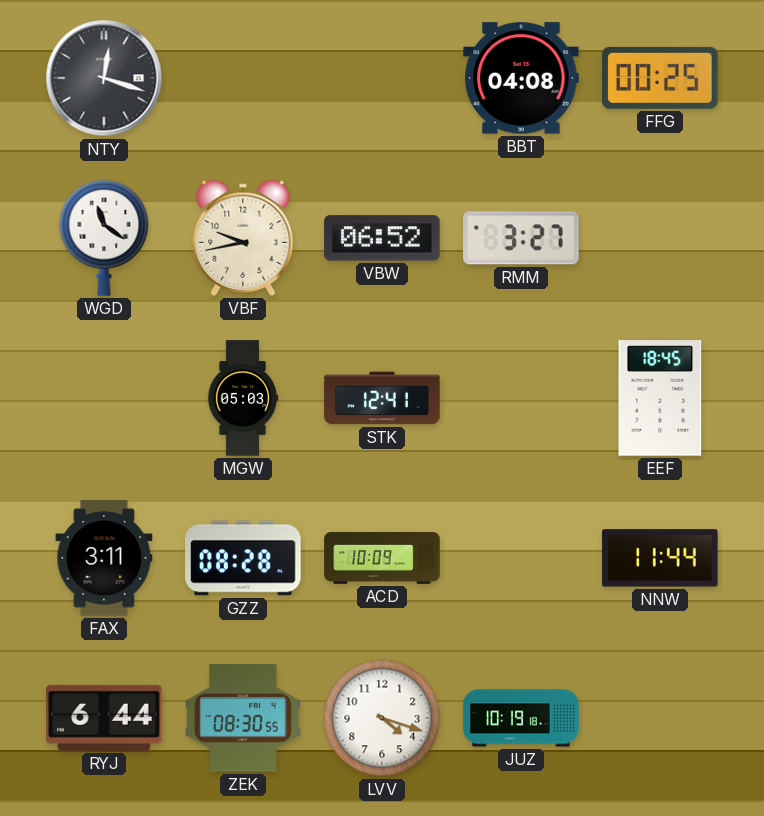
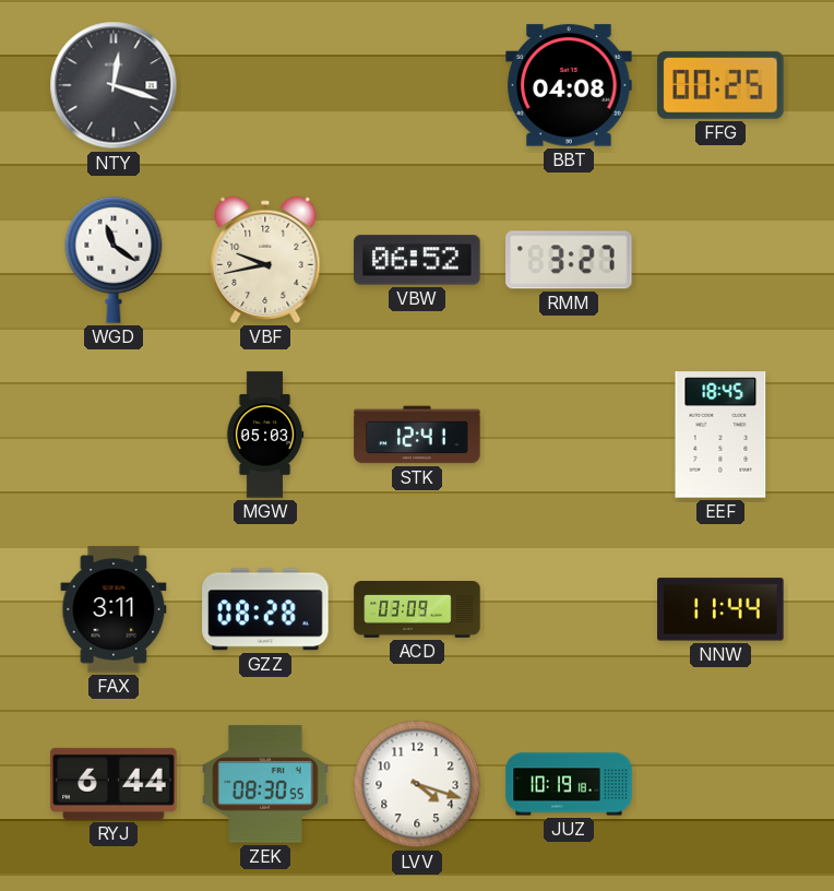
ACD: 10:09 -> 03:09 (417, 610)
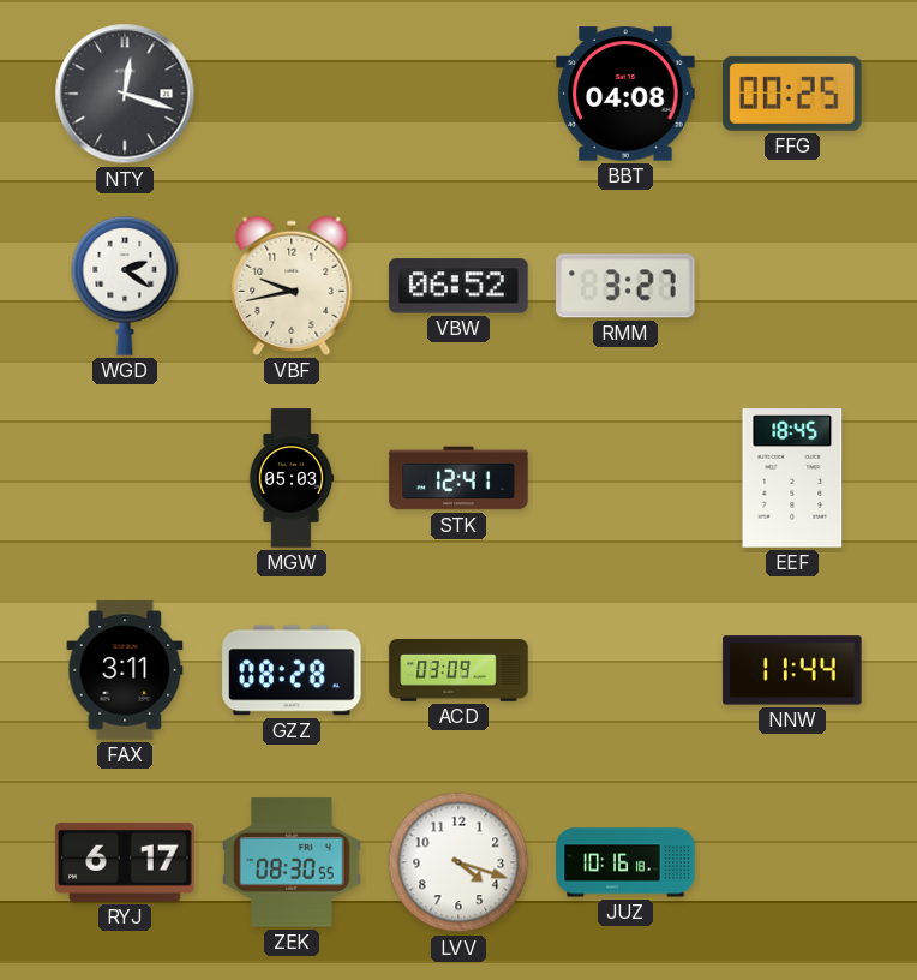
WGD: 11:21 -> 2:21 (125, 286)
RYJ: 6:44 -> 6:17 (125, 862)
JUZ: 10:19 -> 10:16 (625, 862)
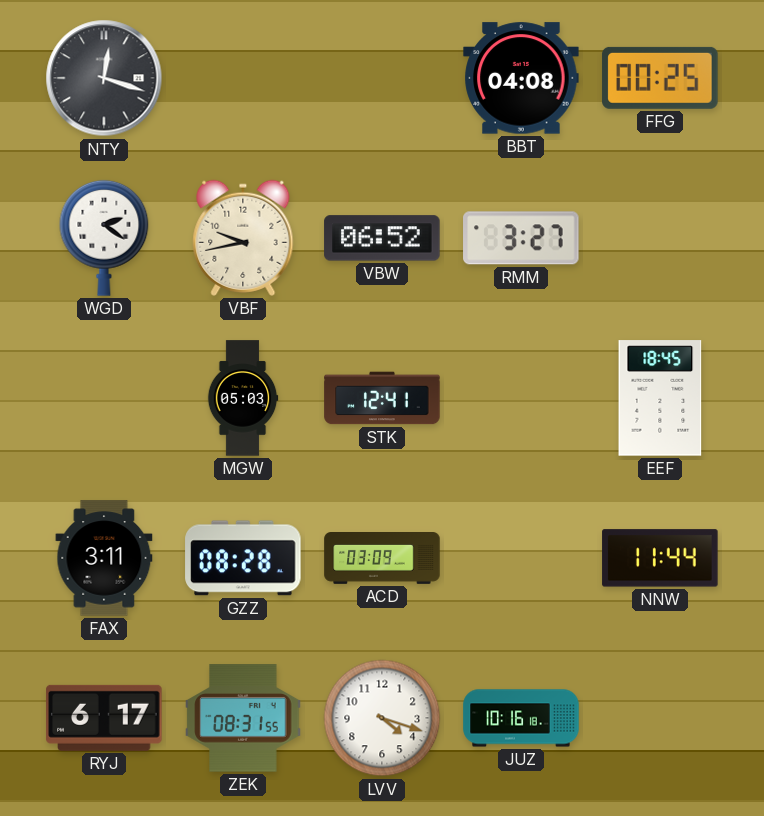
ZEK: 08:30 -> 08:31 (243, 718)
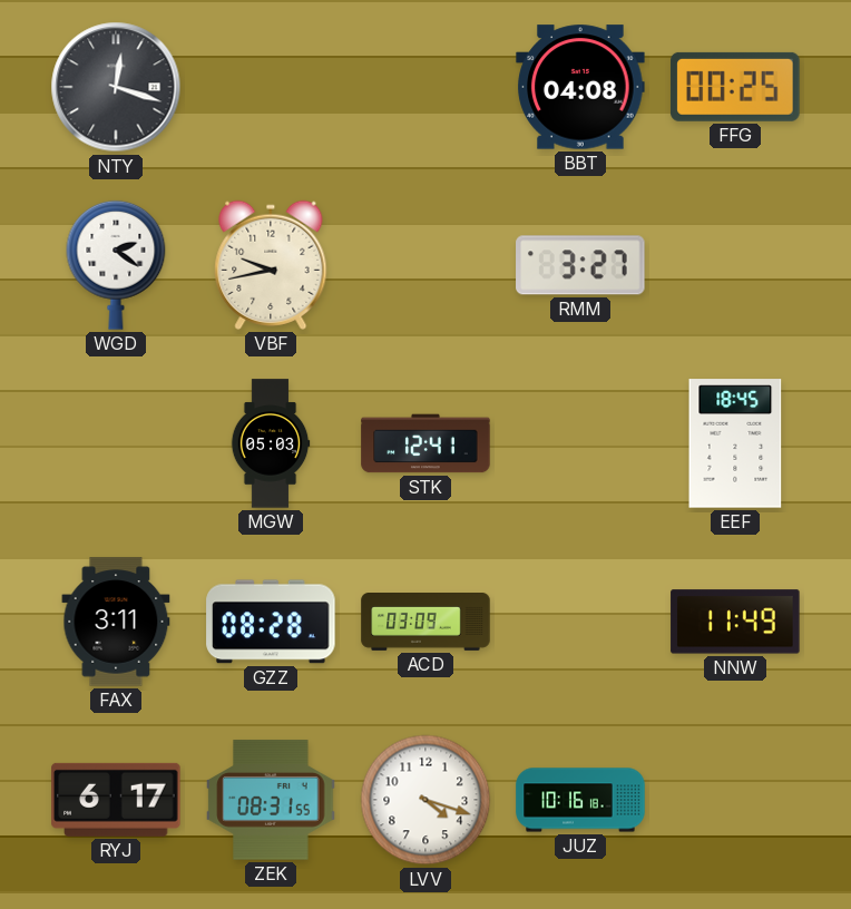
VBW: 06:52 -> none (382, 238)
NNW: 11:44 -> 11:49 (735, 622)
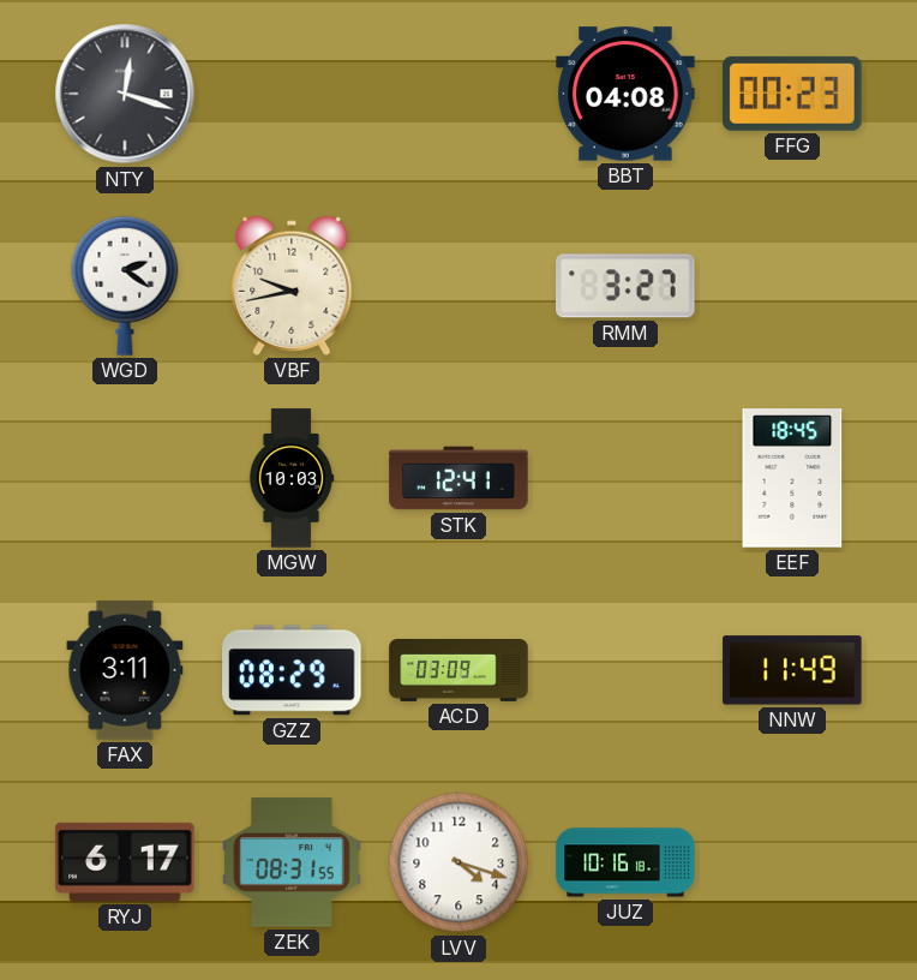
FFG: 00:25 -> 00:23 (792, 94)
MGW: 05:03 -> 10:03 (292, 478)
GZZ: 08:28 -> 08:29 (292, 670)
